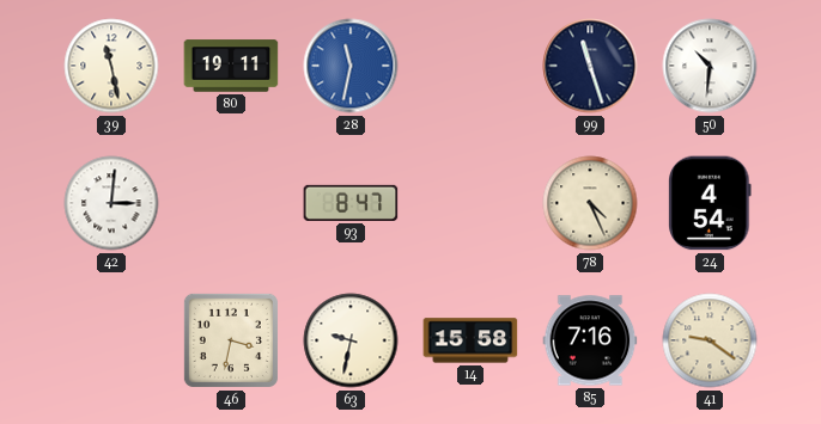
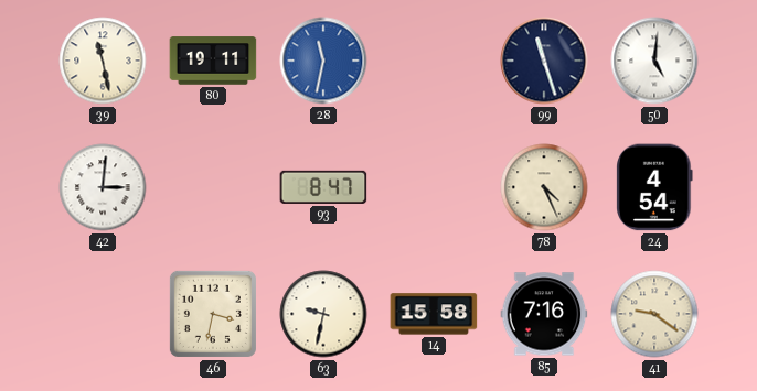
50: 10:31 -> 5:01 (654, 61)
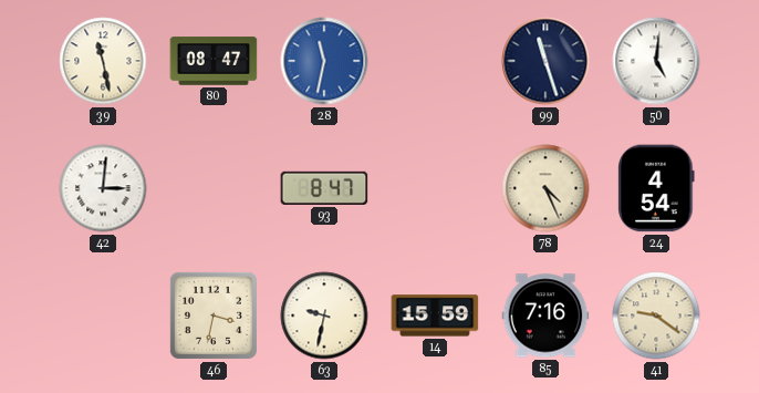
80: 19:11 -> 08:47 (214, 61)
14: 15:58 -> 15:59 (435, 316)
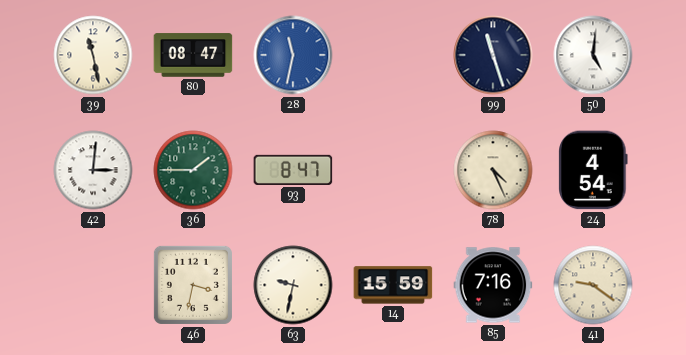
36: none -> 1:45 (193, 170)
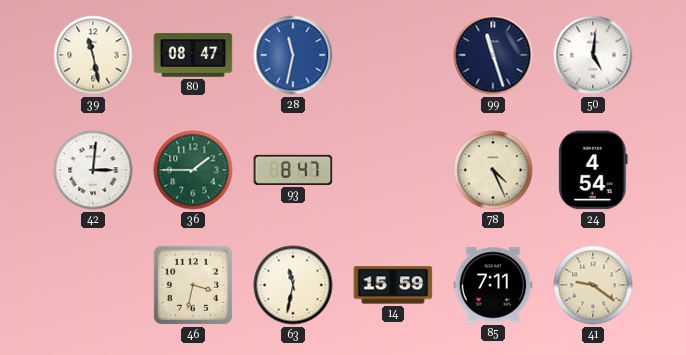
63: 9:32 -> 11:32 (293, 285)
85: 7:16 -> 7:11 (493, 285)
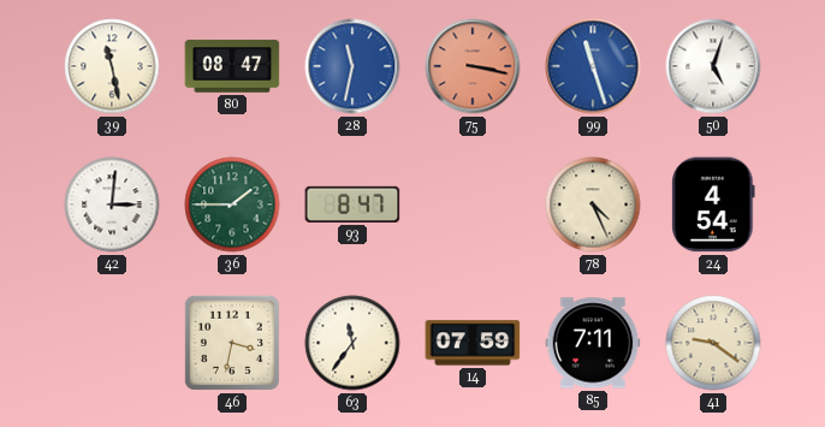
75: none -> 3:17 (473, 66)
99 dial: navy -> blue (593, 66)
50: 5:01 -> 5:03 (713, 66)
63: 11:32 -> 11:36 (352, 343)
14: 15:59 -> 07:59 (473, 343)
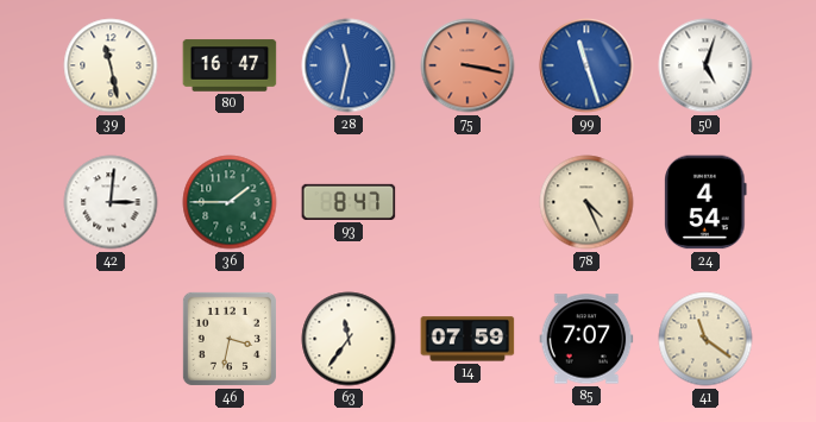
80: 08:47 -> 16:47 (230, 65)
85: 7:11 -> 7:07 (586, 339)
41: 9:21 -> 11:21 (705, 339)
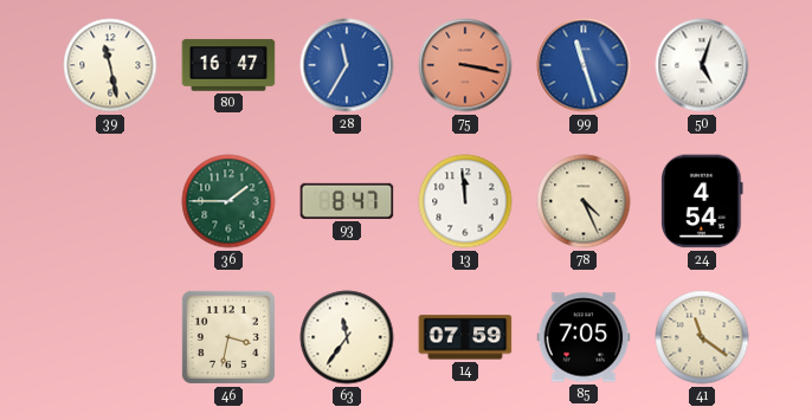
28: 11:32 -> 11:35 (347, 65)
42: 3:01 -> none (111, 202)
13: none -> 11:59 (465, 201)
85: 7:07 -> 7:05 (584, 337)
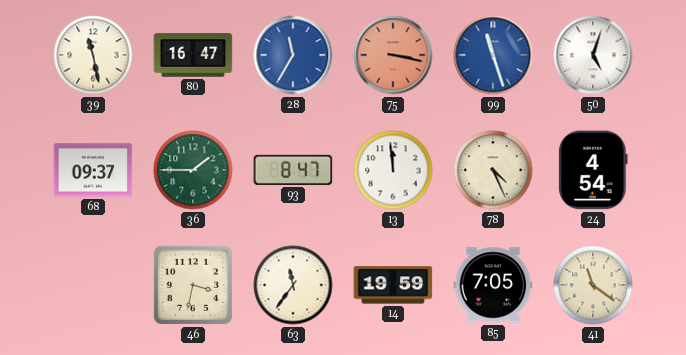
68: none -> 09:37 (93, 170)
14: 07:59 -> 19:59 (393, 285)
